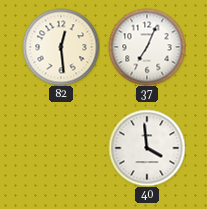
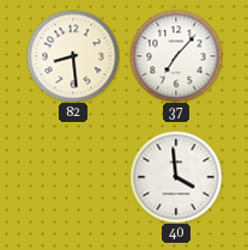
82: 12:29 -> 8:29 (73, 56)
37: 7:04 -> 7:07 (176, 56)
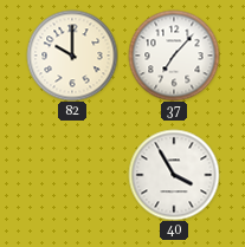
82: 8:29 -> 10:00 (72, 56)
40: 3:59 -> 3:55 (174, 175)
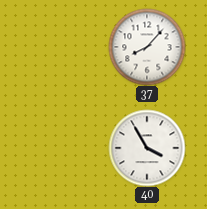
82: 10:00 -> none (72, 56)
37: 7:07 -> 8:07 (147, 47)
